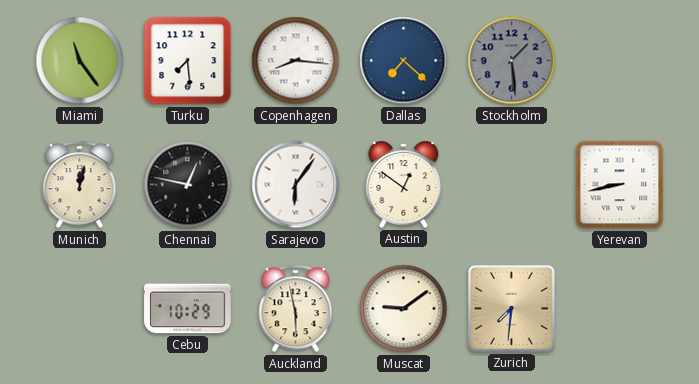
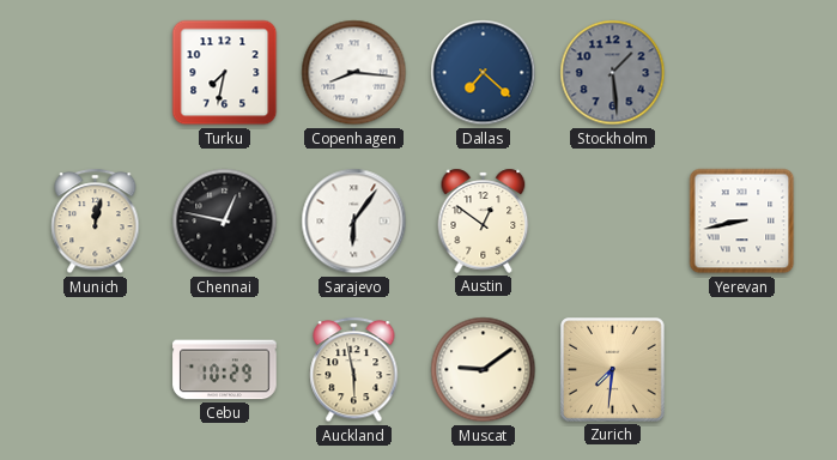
Miami: 11:24 -> none (80, 61)
Turku: 7:29 -> 7:32 (225, 73)
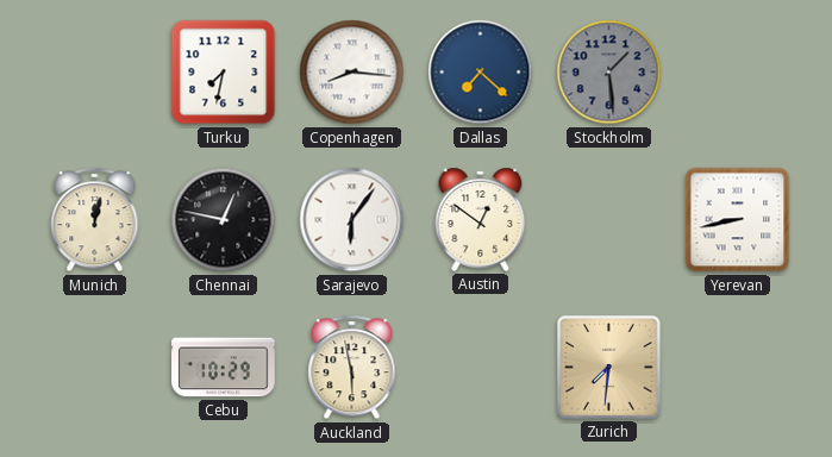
Muscat: 9:09 -> none (484, 370)
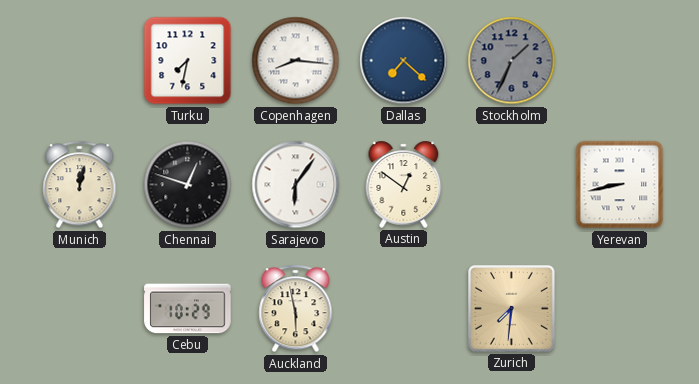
Stockholm: 1:29 -> 1:34 (512, 61)
Chennai: 12:47 -> 12:48 (188, 185)
